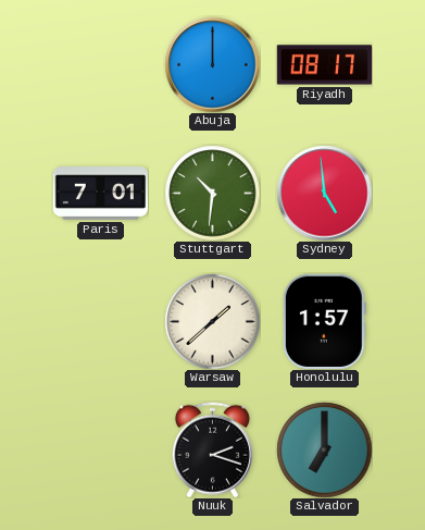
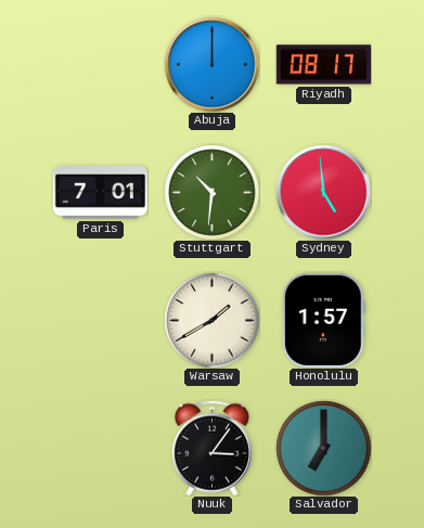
Warsaw: 1:38 -> 1:40 (211, 320)
Nuuk: 2:18 -> 3:06 (211, 448)
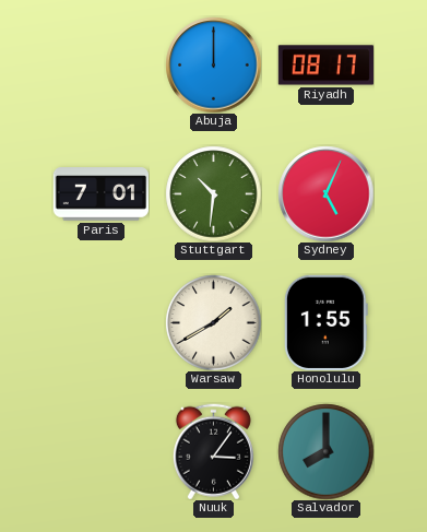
Sydney: 4:59 -> 5:04 (325, 193)
Honolulu: 1:57 -> 1:55 (325, 322)
Salvador: 7:00 -> 8:00 (325, 451)
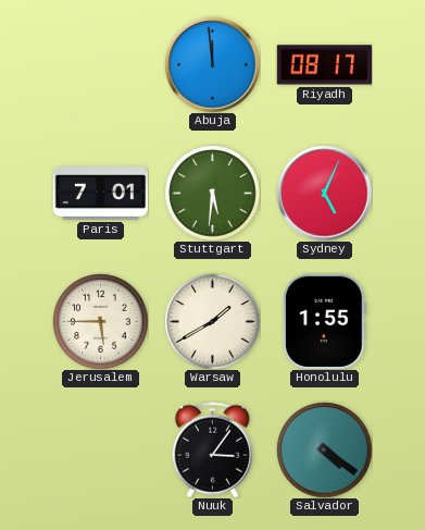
Abuja: 12:00 -> 11:59 (212, 64)
Stuttgart: 10:31 -> 5:31 (212, 193)
Jerusalem: none -> 5:45 (100, 321)
Salvador: 8:00 -> 4:21 (324, 449)
